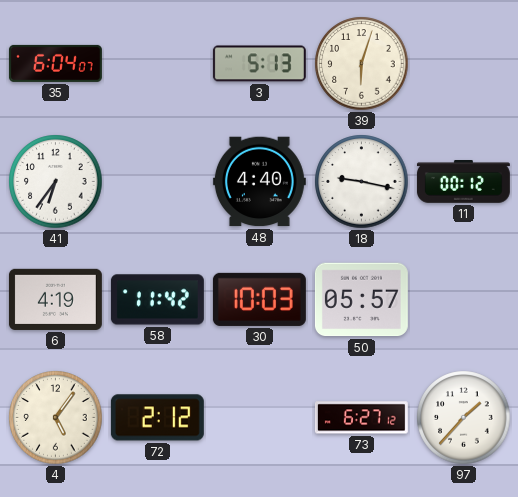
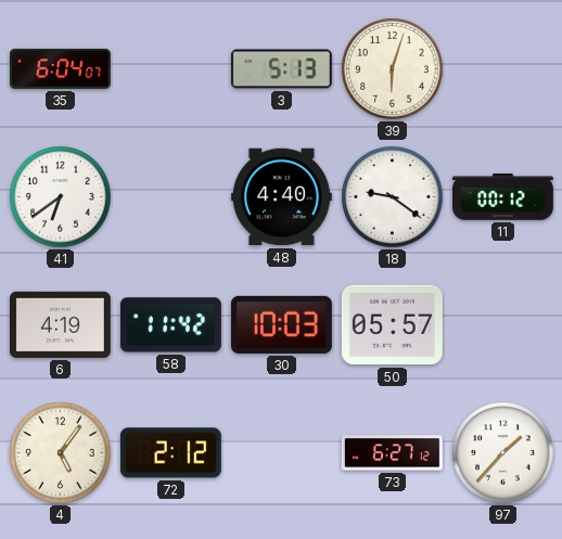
41: 6:36 -> 6:39 (61, 197)
18: 9:17 -> 9:21 (393, 197)
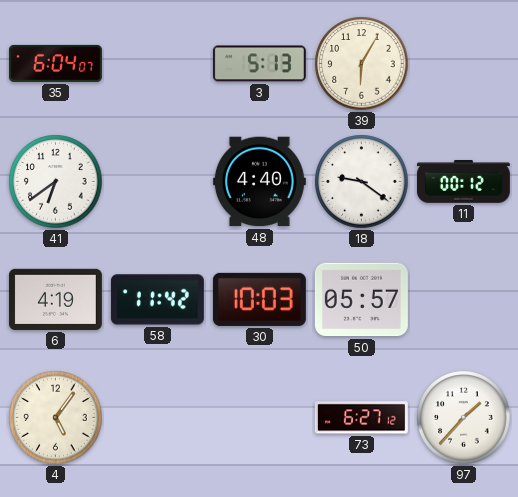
39: 6:03 -> 6:05 (362, 64)
72: 2:12 -> none (170, 453)
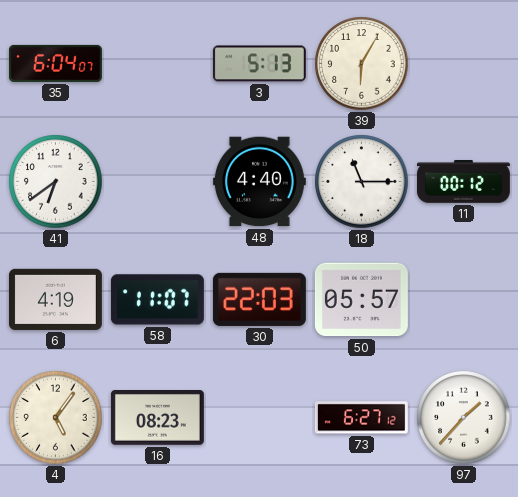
18: 9:21 -> 11:15 (362, 182)
58: 11:42 -> 11:07 (157, 300)
30: 10:03 -> 22:03 (259, 299)
16: none -> 08:23 (157, 418)
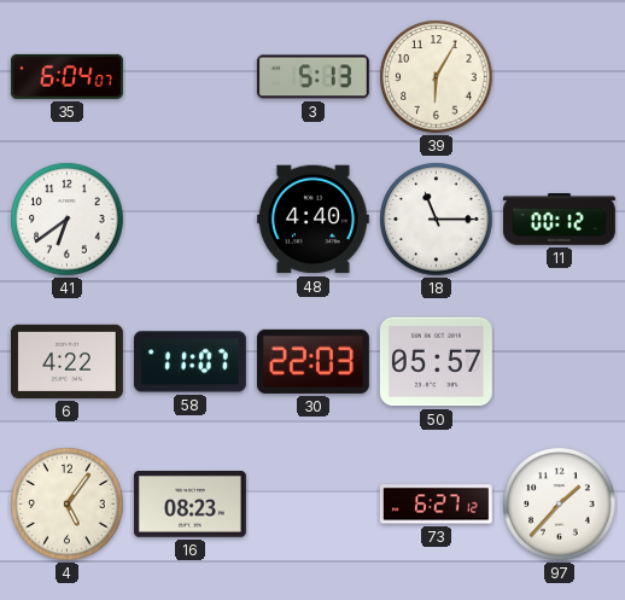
6: 4:19 -> 4:22 (66, 361)
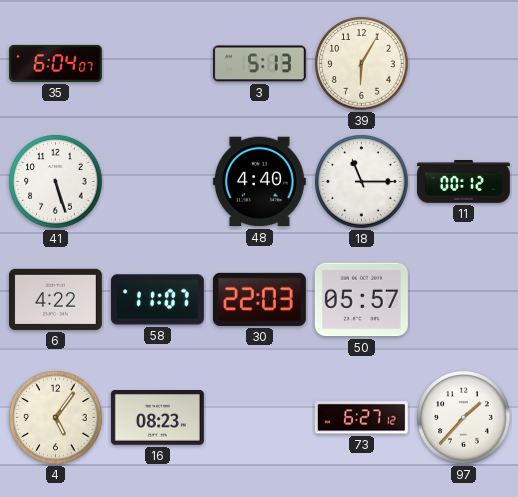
41: 6:39 -> 5:27 (56, 182)
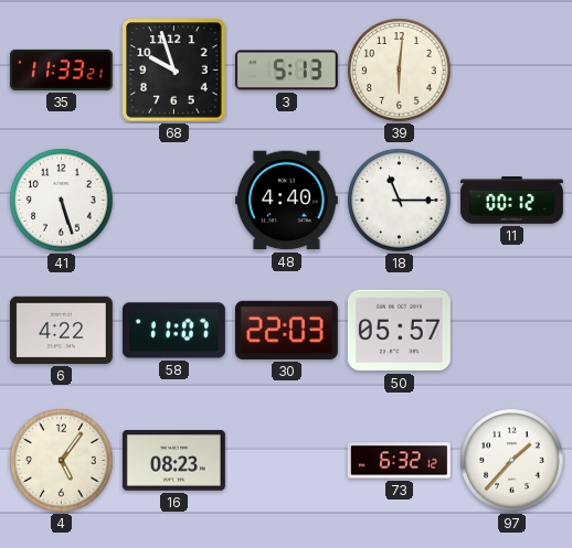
35: 6:04 -> 11:33 (61, 69)
68: none -> 9:57 (174, 71)
39: 6:05 -> 6:01 (400, 71)
73: 6:27 -> 6:32 (399, 461)
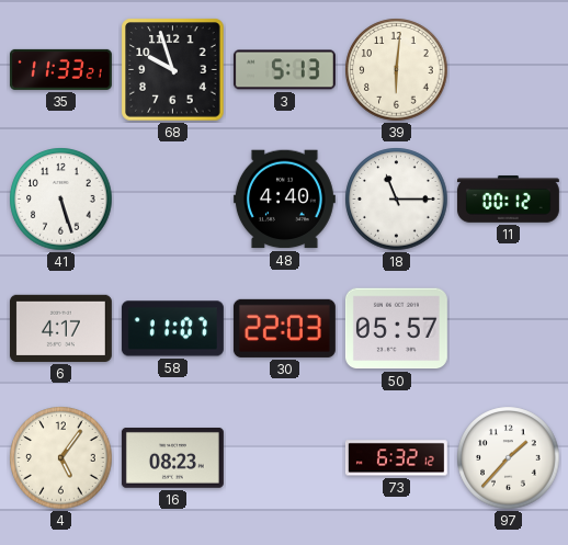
6: 4:22 -> 4:17 (60, 328)
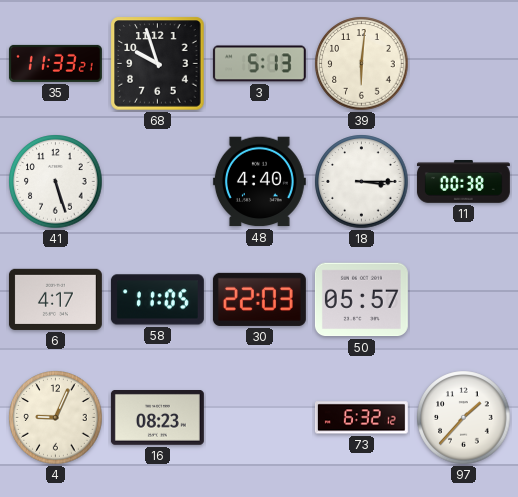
18: 11:15 -> 3:15 (362, 182)
11: 00:12 -> 00:38 (463, 182)
58: 11:07 -> 11:05 (157, 300)
4: 5:06 -> 9:04 (56, 418)
